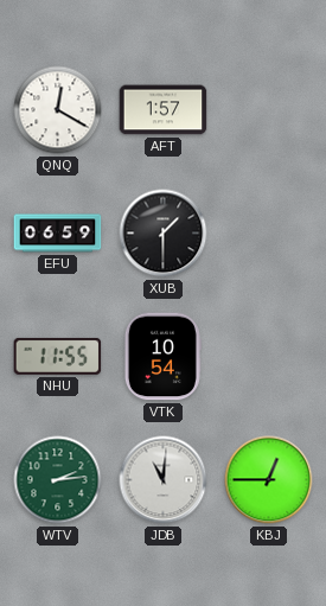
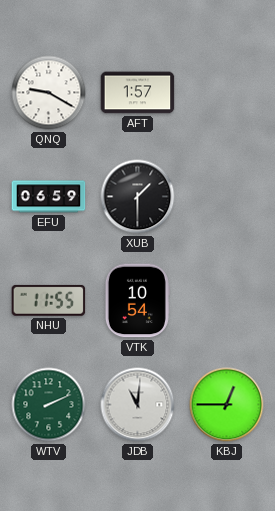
QNQ: 12:20 -> 9:20 (49, 93)
WTV: 2:14 -> 2:11 (49, 405)
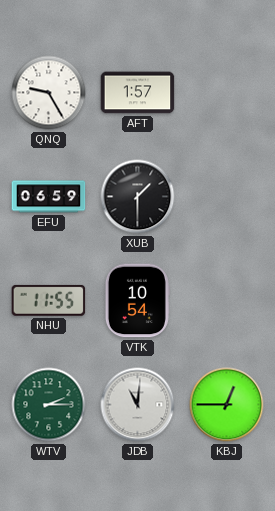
QNQ: 9:20 -> 9:25 (49, 93)
WTV: 2:11 -> 2:15 (49, 405)
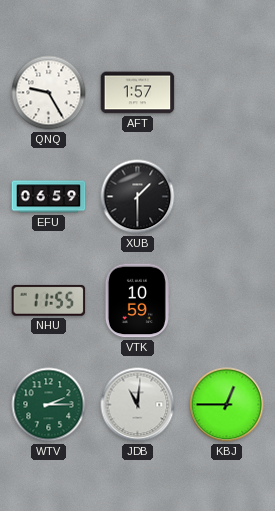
VTK: 10:54 -> 10:59 (137, 301)
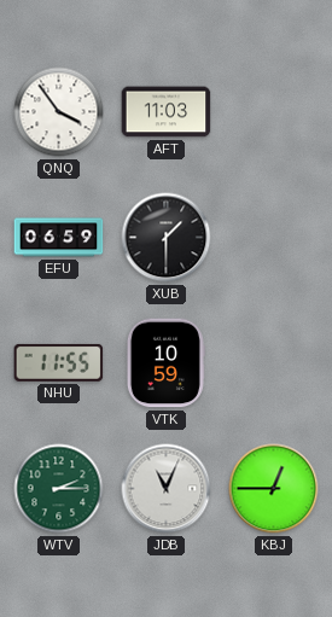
QNQ: 9:25 -> 3:54 (59, 112)
AFT: 1:57 -> 11:03 (167, 112)
JDB: 11:01 -> 11:04 (167, 489)
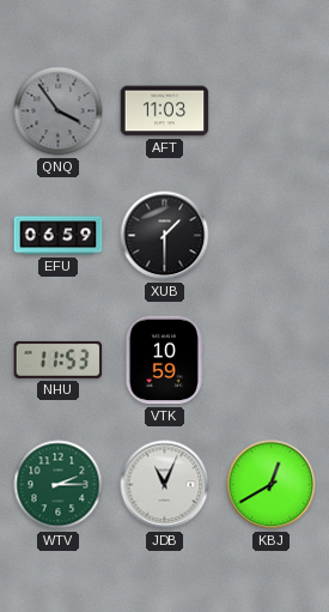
QNQ dial: white -> grey (59, 111)
NHU: 11:55 -> 11:53 (59, 359)
KBJ: 12:45 -> 12:40 (272, 485)
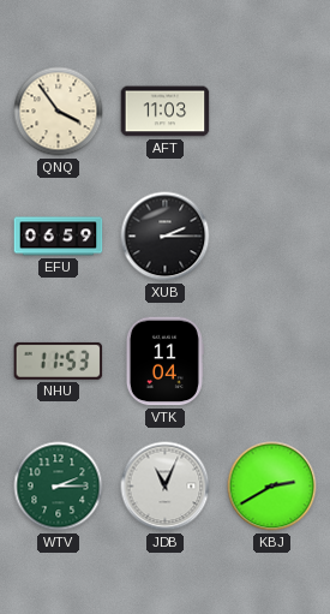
QNQ dial: grey -> cream (59, 112)
XUB: 1:30 -> 2:15 (166, 237)
VTK: 10:59 -> 11:04 (164, 362)
KBJ: 12:40 -> 2:40 (272, 487)
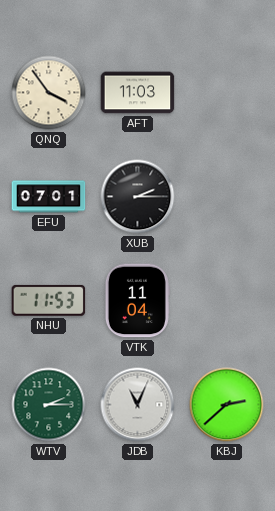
EFU: 06:59 -> 07:01 (49, 197)
KBJ: 2:40 -> 2:38 (227, 405)
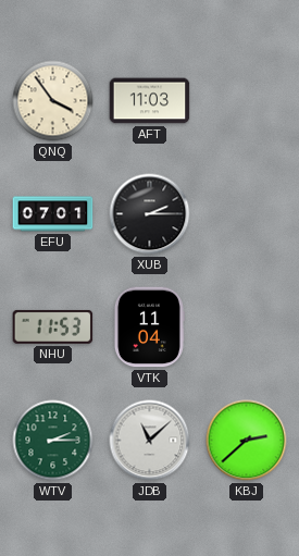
JDB: 11:04 -> 11:08 (150, 441)
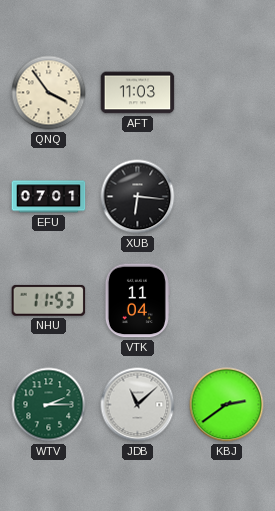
XUB: 2:15 -> 6:16 (138, 197)
KBJ: 2:38 -> 2:39 (227, 405)
